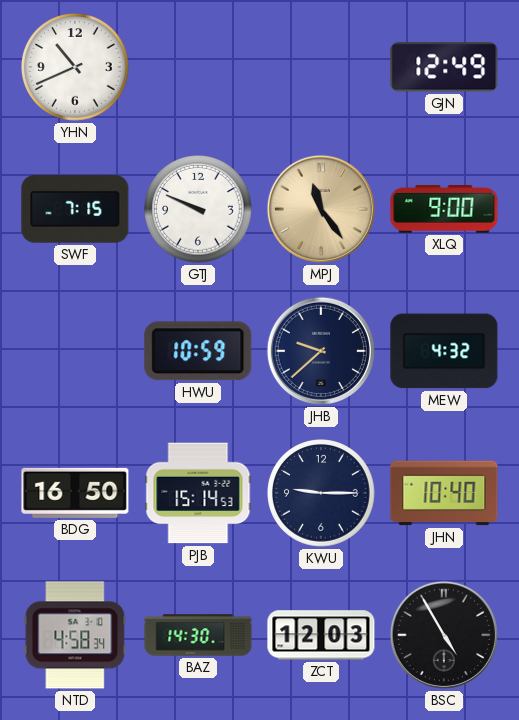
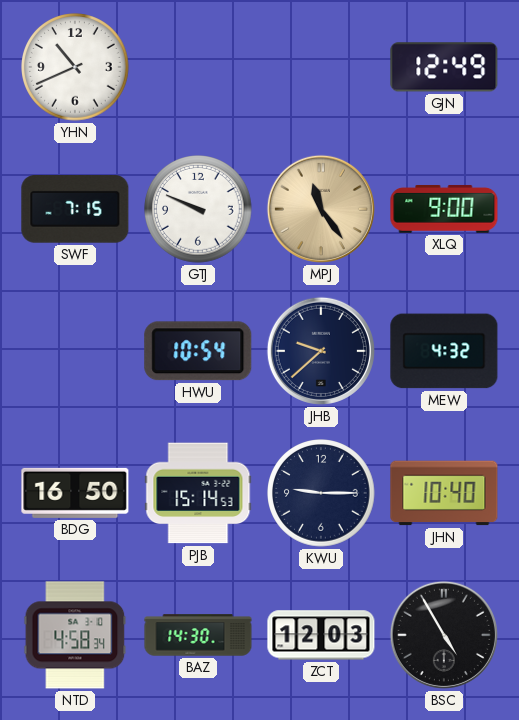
HWU: 10:59 -> 10:54 (198, 351)
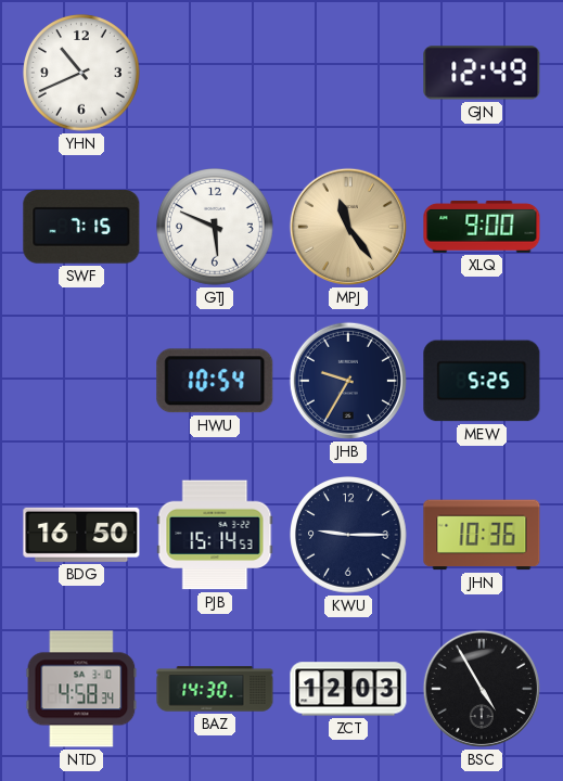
GTJ: 9:49 -> 5:49 (215, 227)
JHB: 9:38 -> 9:35 (348, 381)
MEW: 4:32 -> 5:25 (482, 381)
JHN: 10:40 -> 10:36 (482, 535)
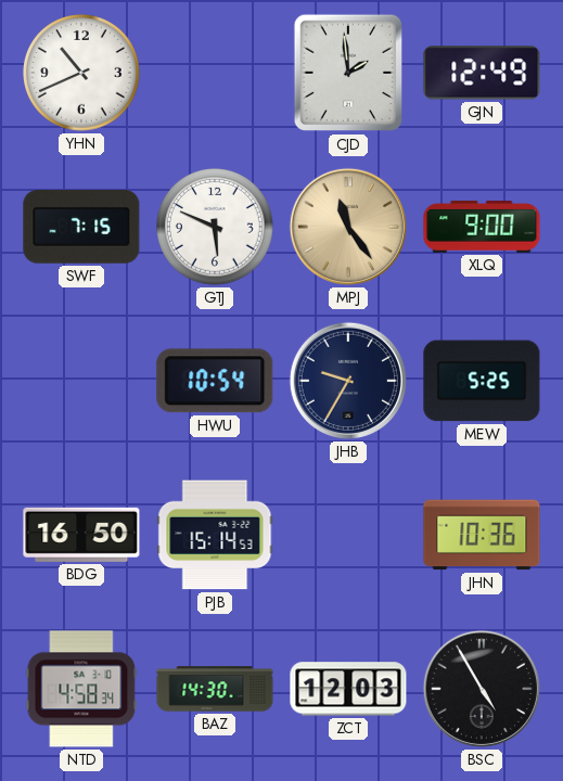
CJD: none -> 1:59 (347, 73)
KWU: 9:15 -> none (348, 535)
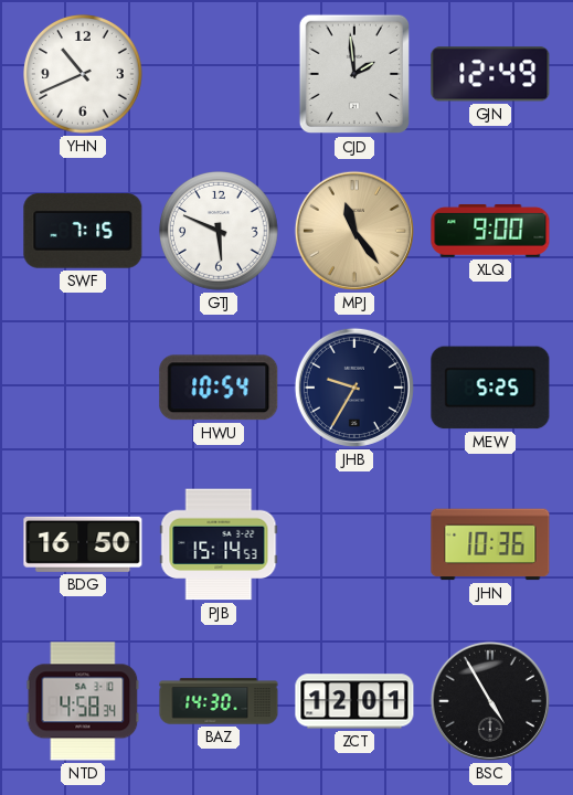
ZCT: 12:03 -> 12:01 (354, 701)
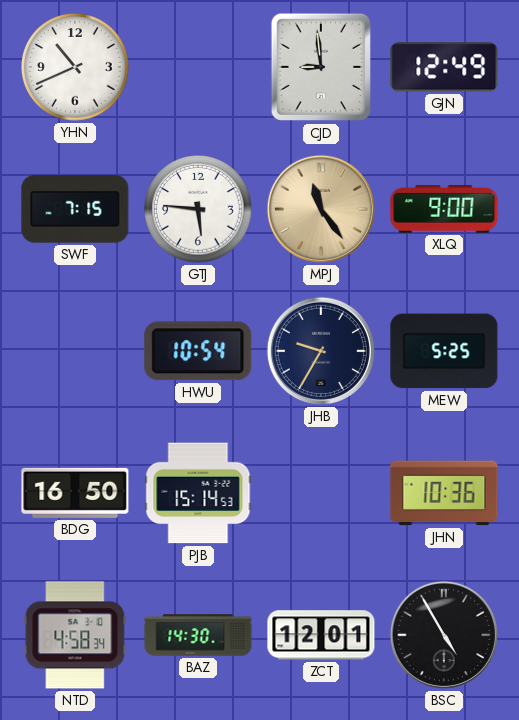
CJD: 1:59 -> 8:59 (320, 67)
GTJ: 5:49 -> 5:46 (198, 209)
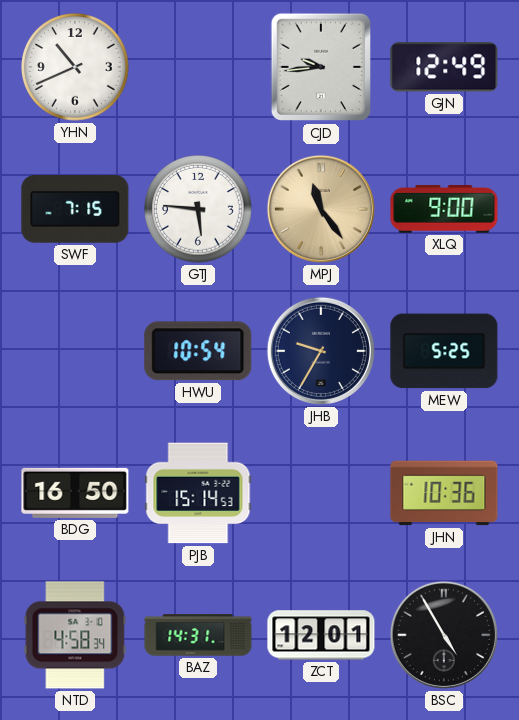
CJD: 8:59 -> 9:44 (320, 67)
BAZ: 14:30 -> 14:31 (198, 635)
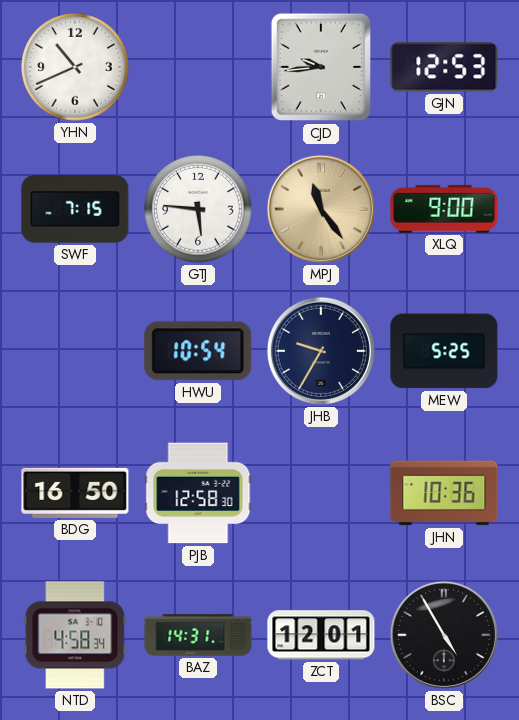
GJN: 12:49 -> 12:53 (444, 67)
PJB: 15:14 -> 12:58 (198, 493)
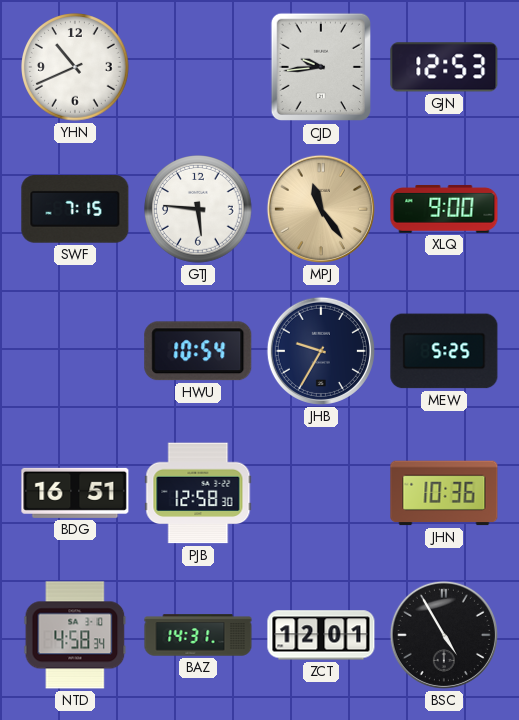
BDG: 16:50 -> 16:51 (75, 493)
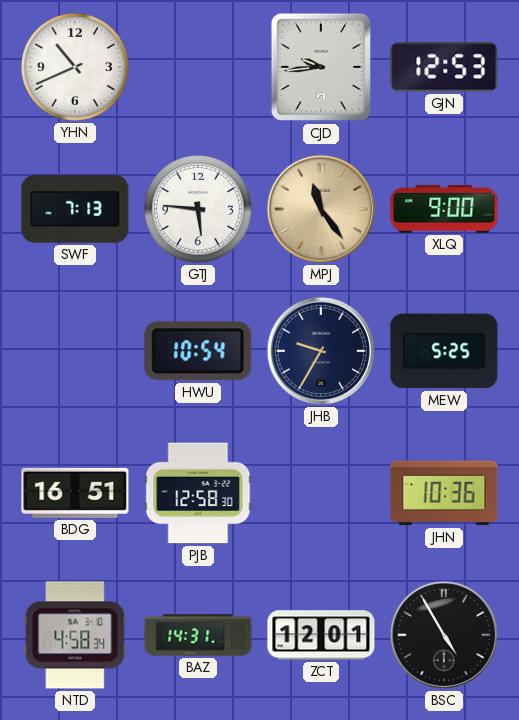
SWF: 7:15 -> 7:13 (75, 210)
